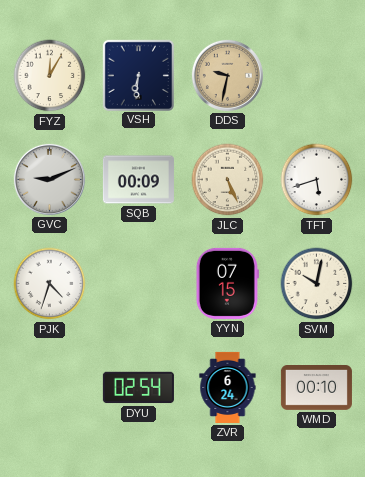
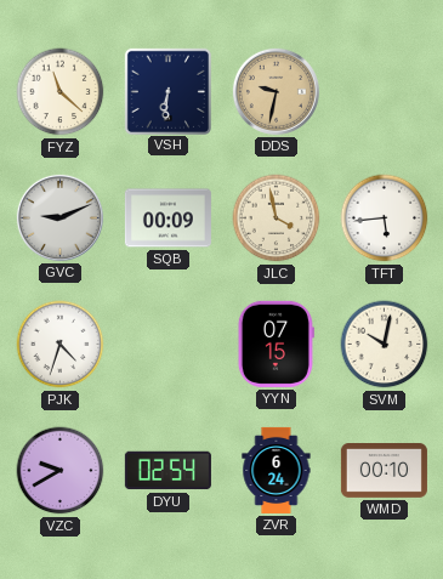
FYZ: 12:05 -> 11:22 (61, 92)
JLC: 5:26 -> 3:58 (277, 218)
TFT: 5:42 -> 5:44 (385, 218)
VZC: none -> 9:40 (61, 471)
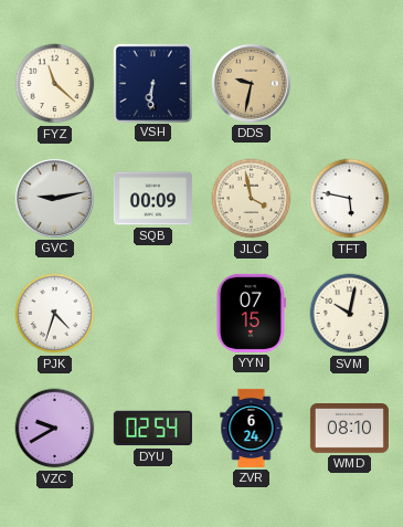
GVC: 9:11 -> 9:13 (54, 198)
TFT: 5:44 -> 5:47 (350, 199)
WMD: 00:10 -> 08:10 (349, 429)
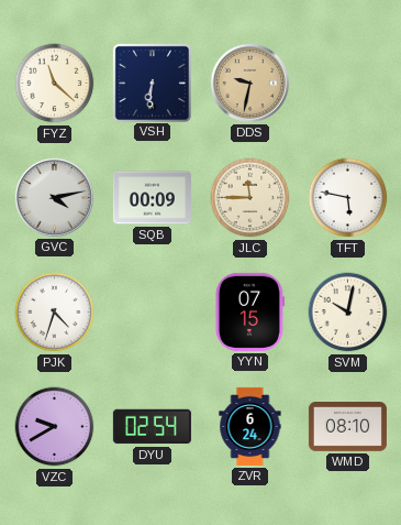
GVC: 9:13 -> 4:13 (54, 197)
JLC: 3:58 -> 11:45 (250, 198)
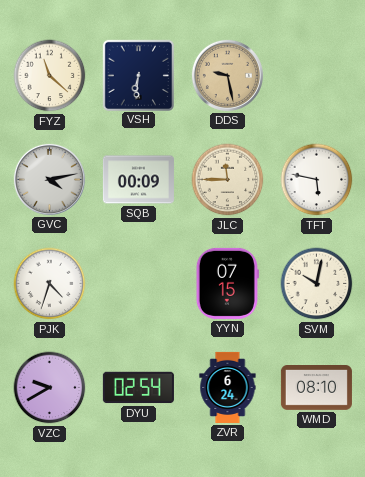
DDS: 9:32 -> 9:28 (227, 75)
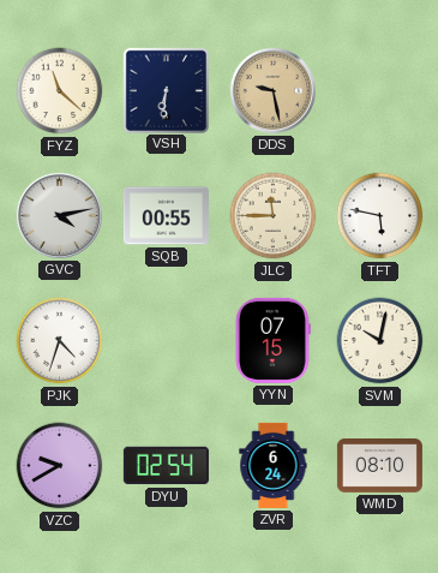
SQB: 00:09 -> 00:55 (166, 216)
